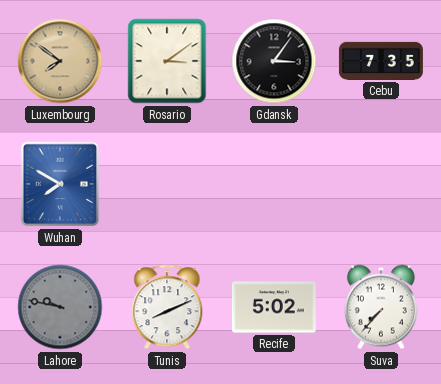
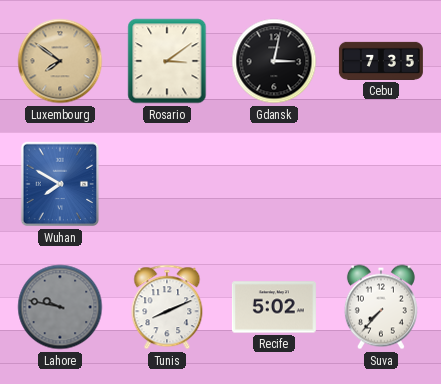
Gdansk: 3:06 -> 3:02 (274, 61)
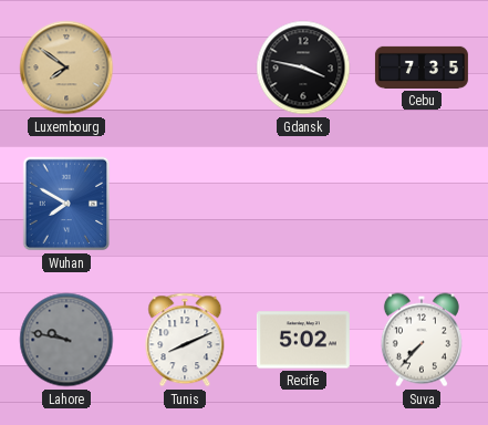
Rosario: 3:09 -> none (167, 61)
Gdansk: 3:02 -> 3:47 (303, 68)
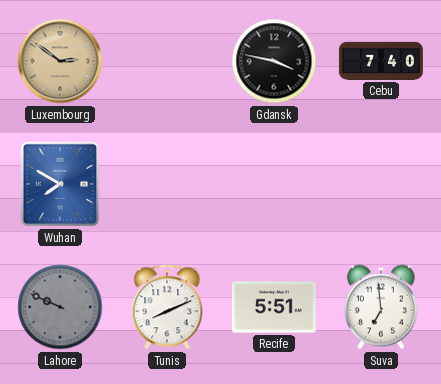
Luxembourg: 7:51 -> 2:51 (60, 61)
Cebu: 7:35 -> 7:40 (381, 61)
Lahore: 9:47 -> 9:49 (60, 307)
Recife: 5:02 -> 5:51 (274, 307)
Suva: 7:37 -> 6:59 (381, 307)
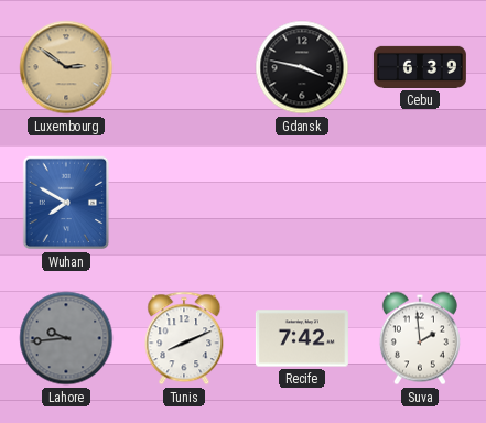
Cebu: 7:40 -> 6:39 (420, 67)
Lahore: 9:49 -> 9:44 (66, 338)
Recife: 5:51 -> 7:42 (302, 338)
Suva: 6:59 -> 1:59 (420, 338)
